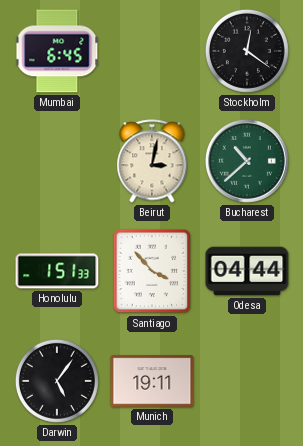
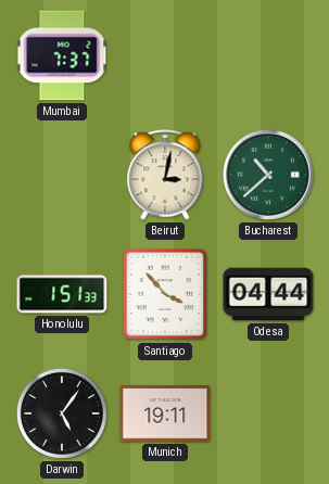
Mumbai: 6:45 -> 7:37 (62, 55)
Stockholm: 12:21 -> none (247, 51)
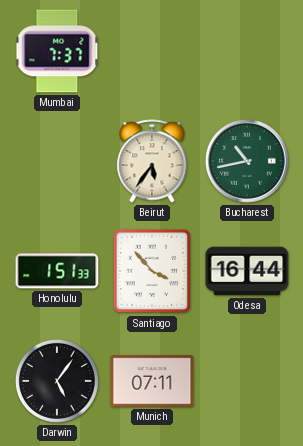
Beirut: 3:02 -> 5:36 (152, 161)
Bucharest: 10:38 -> 10:43 (248, 162)
Odesa: 04:44 -> 16:44 (247, 271)
Munich: 19:11 -> 07:11 (152, 381)
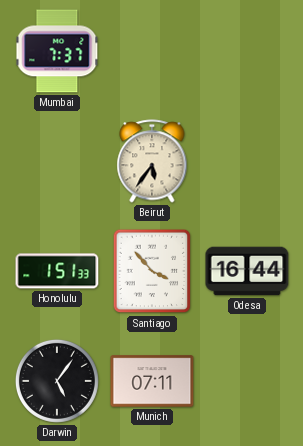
Bucharest: 10:43 -> none (248, 162)
